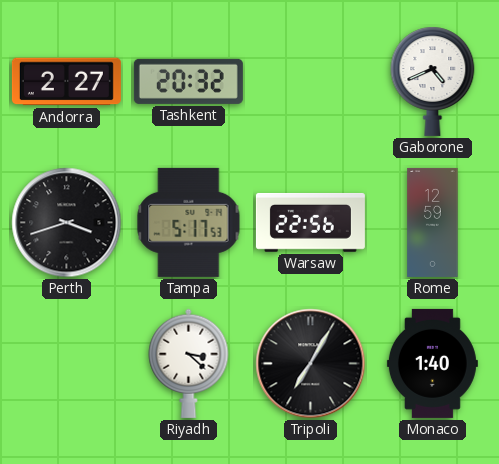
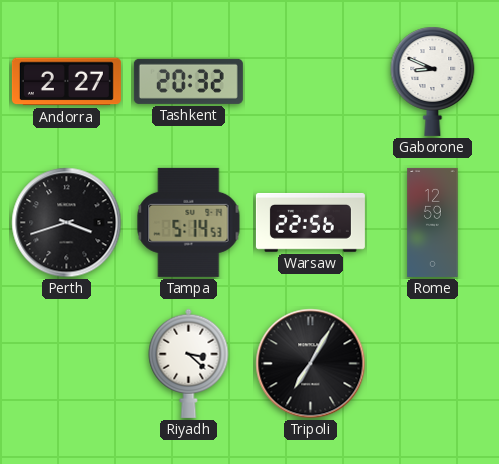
Gaborone: 4:41 -> 8:49 (433, 81)
Tampa: 5:17 -> 5:14 (189, 222)
Monaco: 1:40 -> none (432, 363)
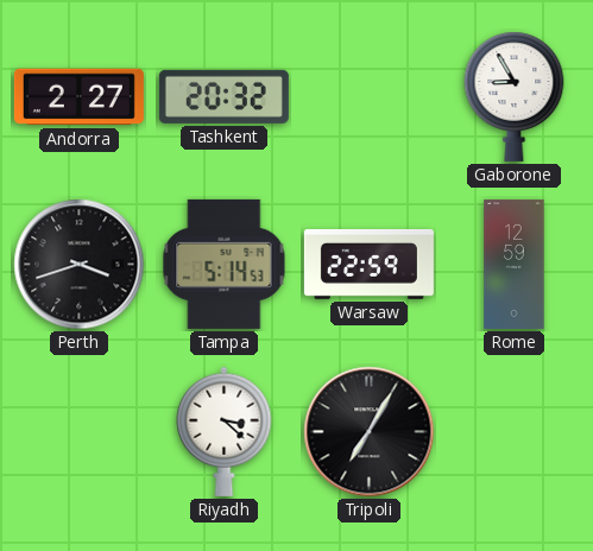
Gaborone: 8:49 -> 8:55 (515, 96)
Warsaw: 22:56 -> 22:59 (368, 265)
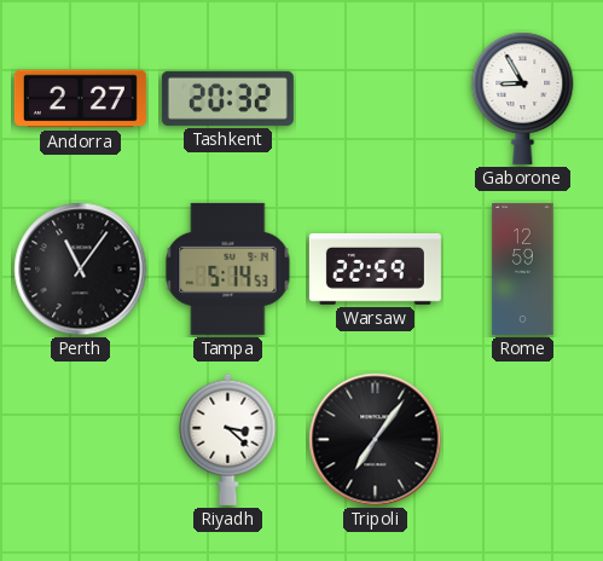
Perth: 3:42 -> 11:06 (81, 270)
Tripoli: 7:05 -> 7:06 (376, 440)
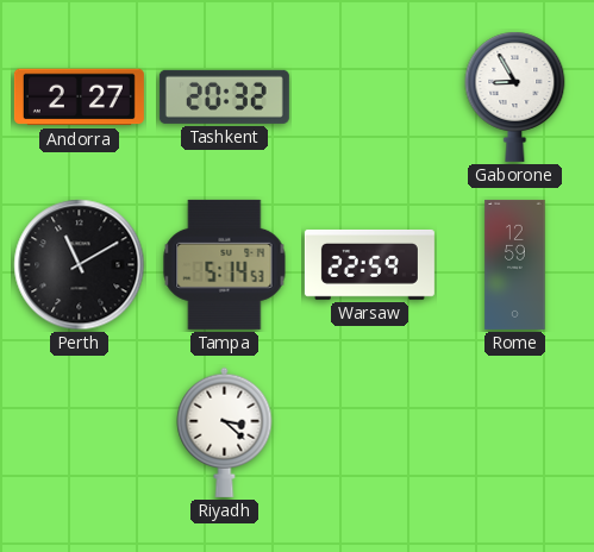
Perth: 11:06 -> 11:10 (80, 265)
Tripoli: 7:06 -> none (376, 440)
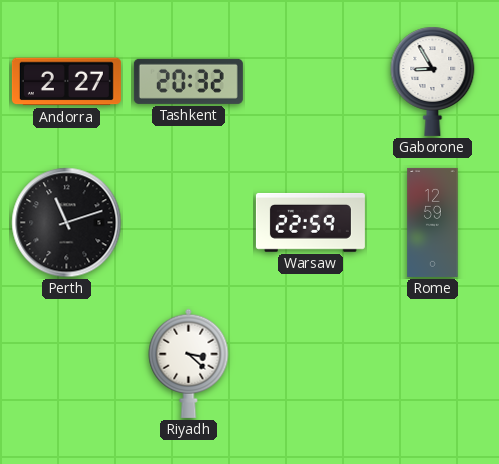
Perth: 11:10 -> 11:12 (67, 223)
Tampa: 5:14 -> none (225, 264)
